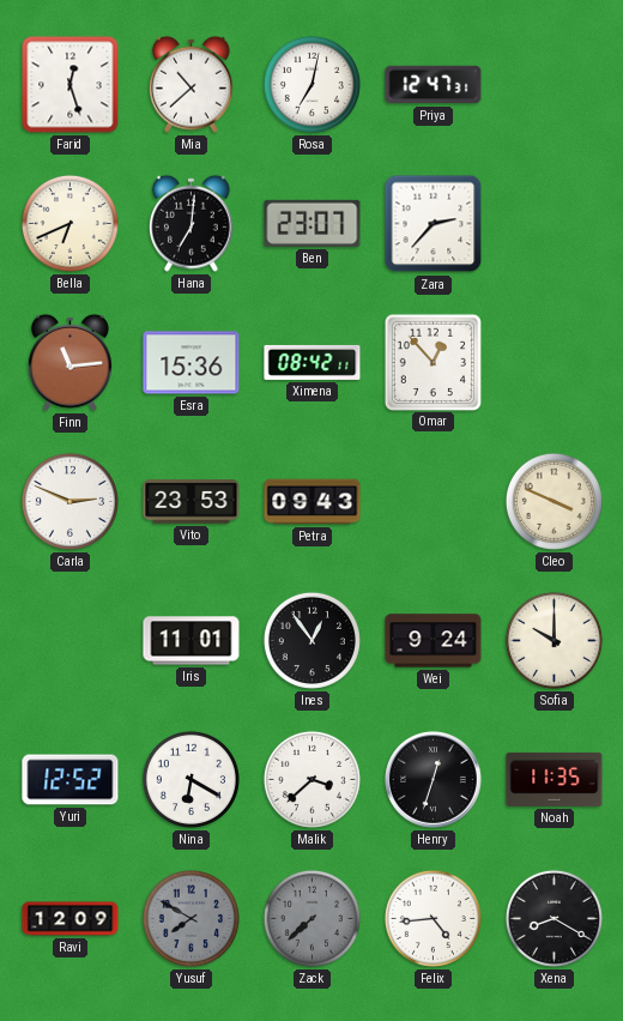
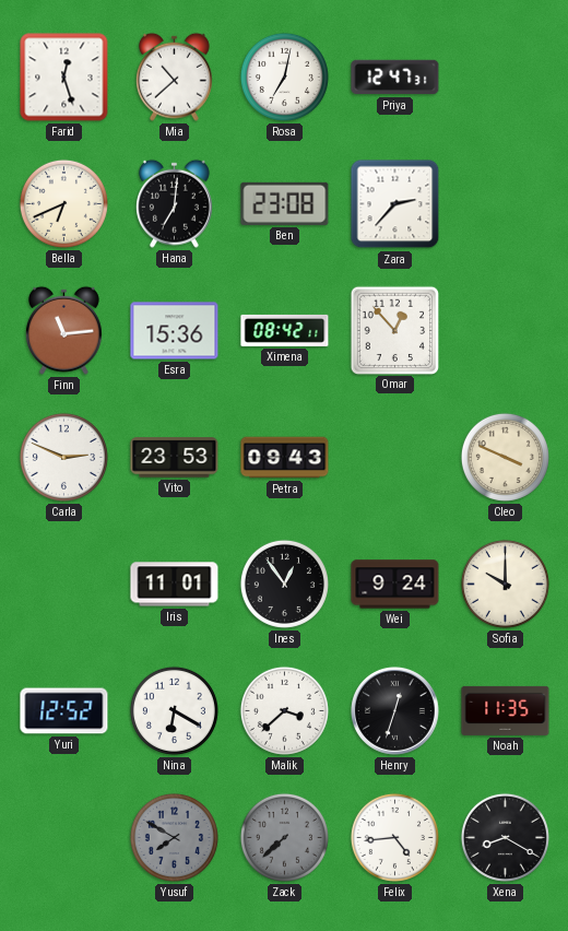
Ben: 23:07 -> 23:08 (285, 203)
Ravi: 12:09 -> none (71, 919)
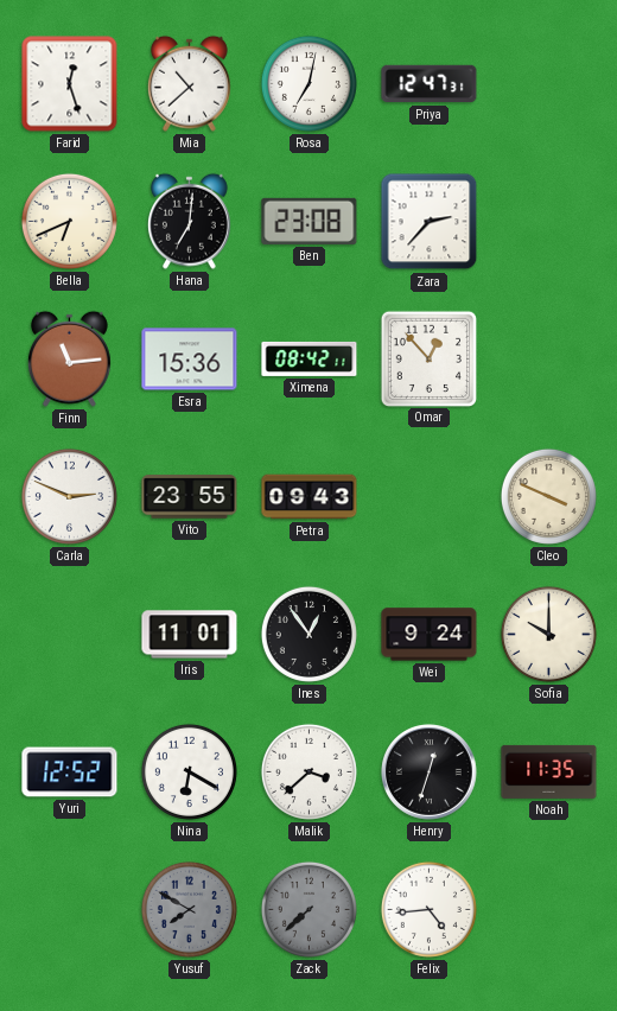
Vito: 23:53 -> 23:55 (190, 497)
Xena: 8:20 -> none (505, 837)
